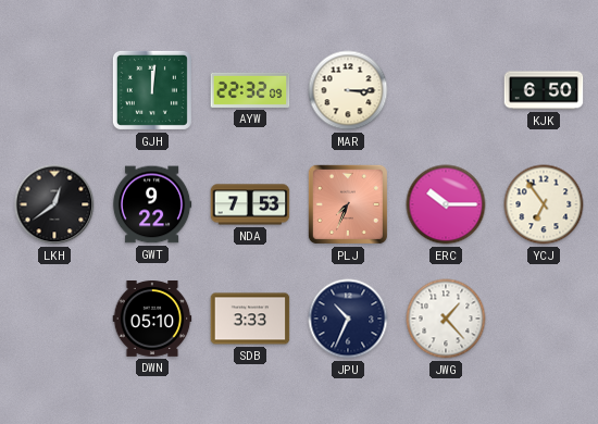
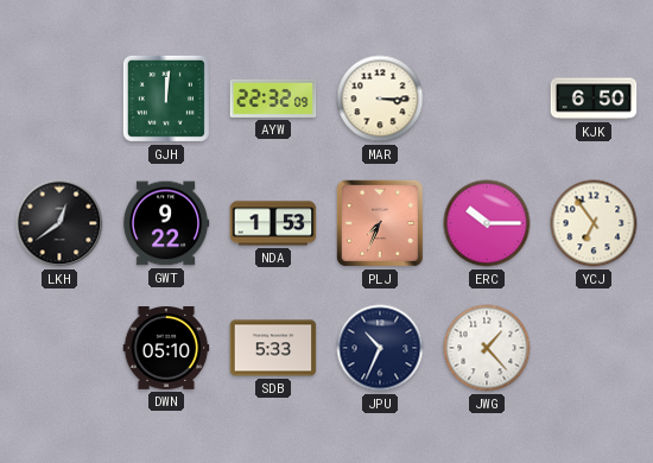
NDA: 7:53 -> 1:53 (273, 223)
SDB: 3:33 -> 5:33 (273, 348)
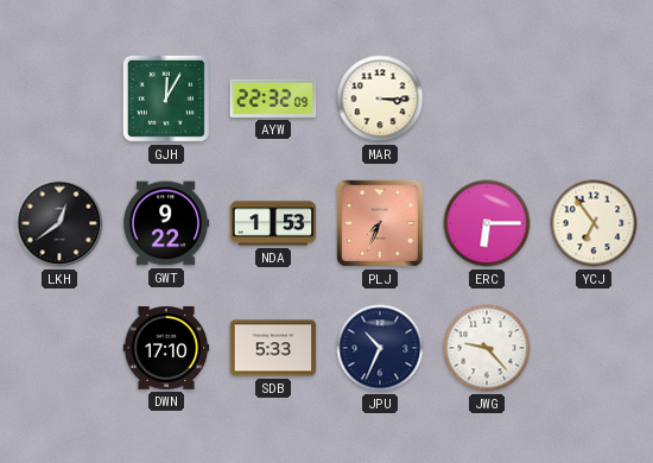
GJH: 12:01 -> 12:05 (166, 99)
KJK: 6:50 -> none (594, 99)
ERC: 10:15 -> 6:15 (487, 223)
DWN: 05:10 -> 17:10 (166, 349)
JWG: 1:23 -> 9:23 (487, 348)
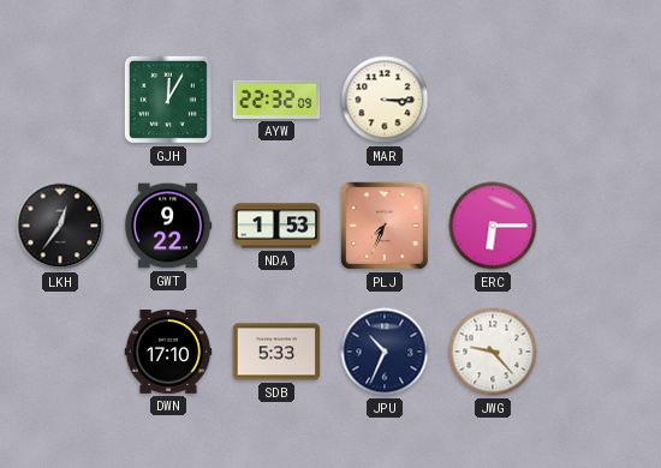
LKH: 12:39 -> 12:36 (60, 226)
YCJ: 6:54 -> none (594, 223)
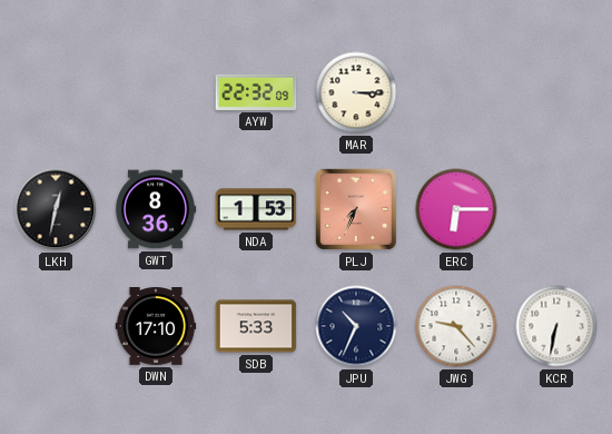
GJH: 12:05 -> none (168, 100)
LKH: 12:36 -> 12:32 (56, 209)
GWT: 9:22 -> 8:36 (156, 209)
KCR: none -> 6:32 (556, 326)
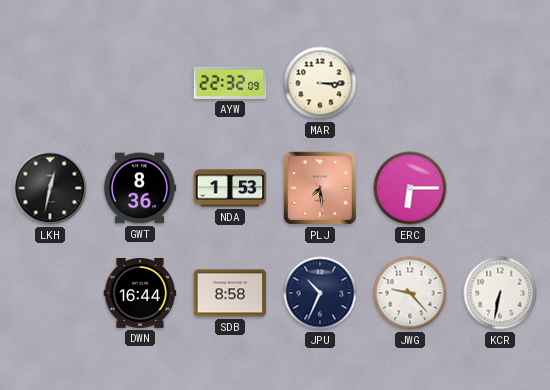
PLJ: 7:34 -> 7:29 (320, 188)
DWN: 17:10 -> 16:44 (140, 294)
SDB: 5:33 -> 8:58 (230, 293)
